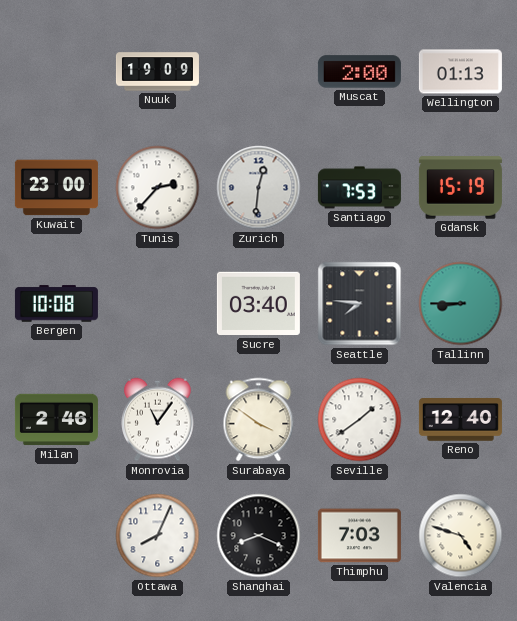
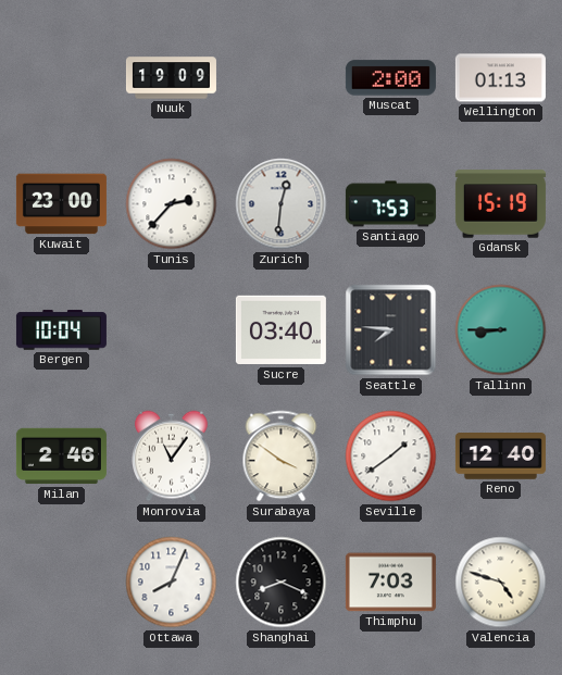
Bergen: 10:08 -> 10:04 (61, 330)
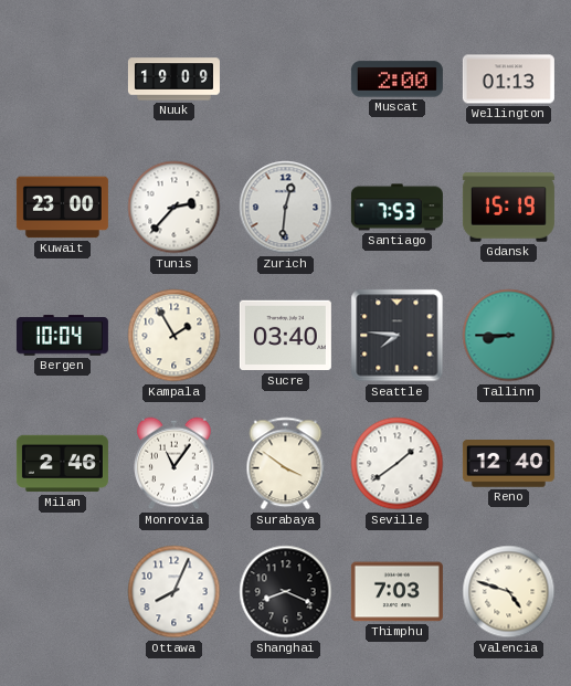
Kampala: none -> 1:55 (175, 336)
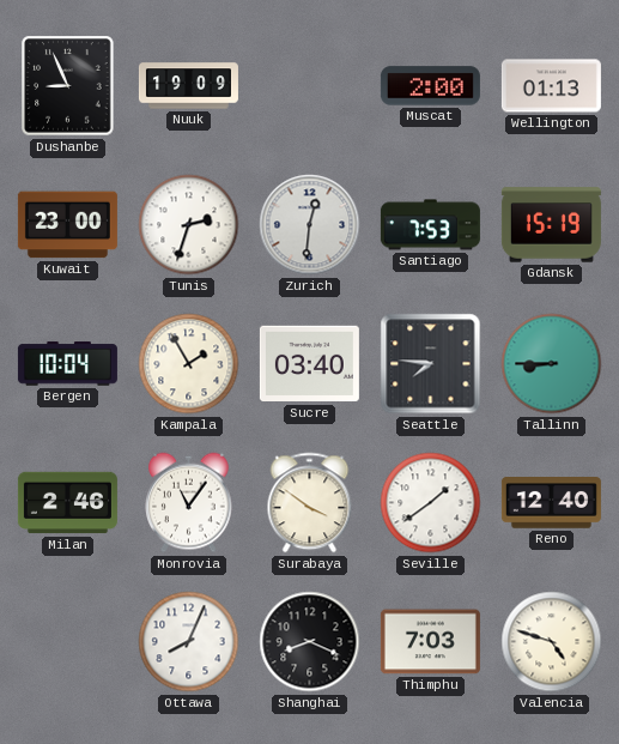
Dushanbe: none -> 8:56 (68, 86)
Tunis: 2:37 -> 2:33 (189, 225)
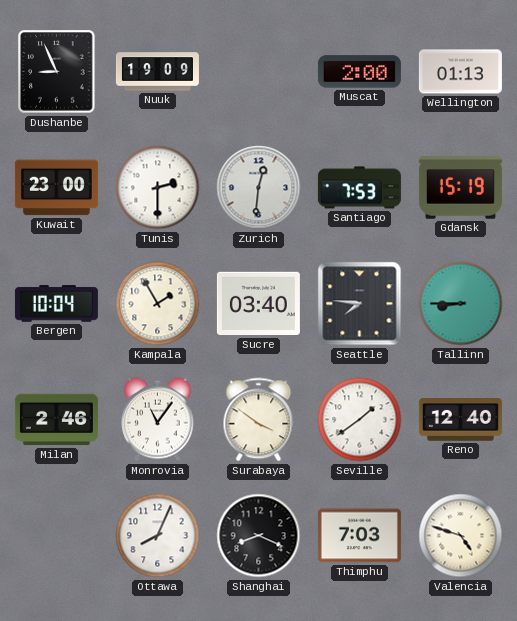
Tunis: 2:33 -> 2:30 (158, 188)
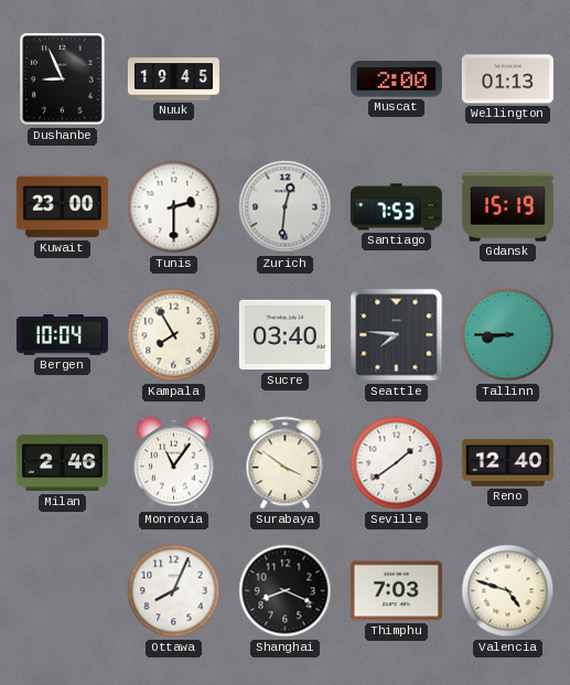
Nuuk: 19:09 -> 19:45 (173, 79)
Kampala: 1:55 -> 7:55 (174, 335)
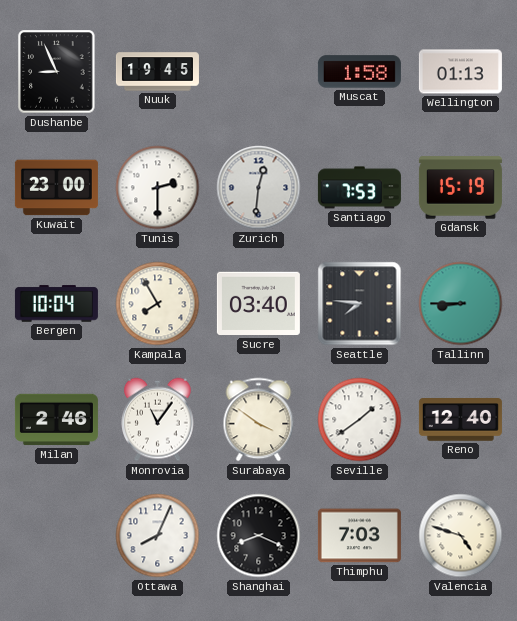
Muscat: 2:00 -> 1:58 (359, 72)
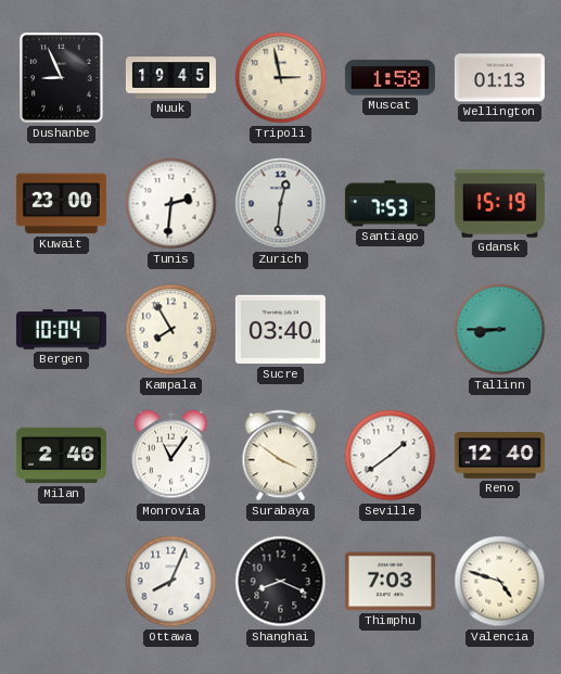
Tripoli: none -> 2:58 (281, 78)
Tunis: 2:30 -> 2:31 (171, 204)
Seattle: 7:46 -> none (360, 304)
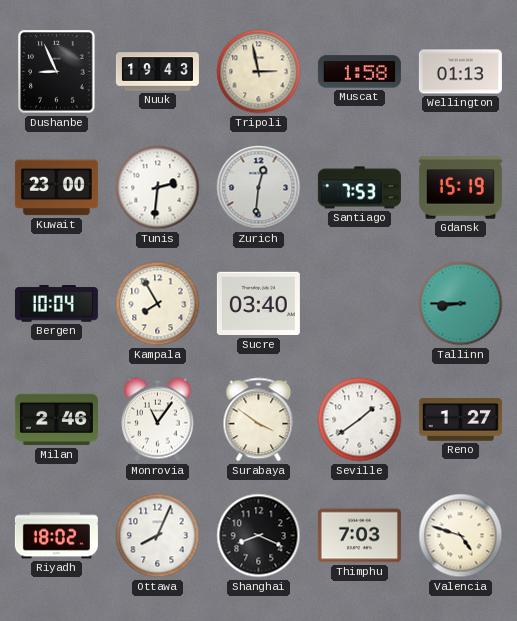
Nuuk: 19:45 -> 19:43 (157, 72)
Reno: 12:40 -> 1:27 (460, 420)
Riyadh: none -> 18:02 (56, 536)
